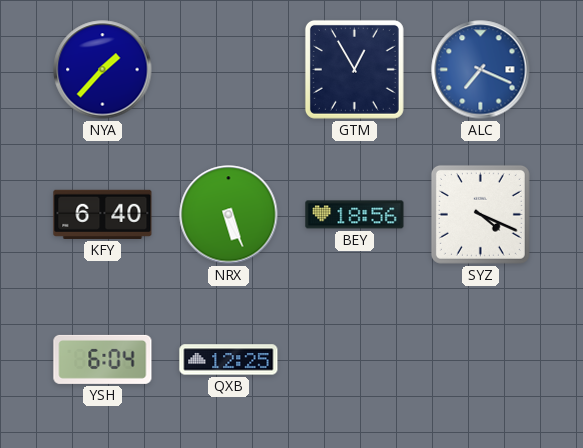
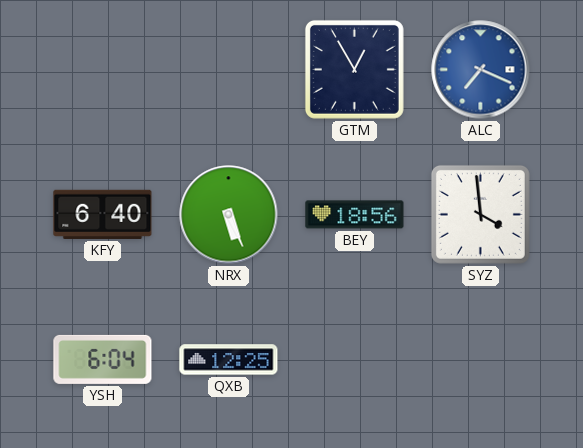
NYA: 1:37 -> none (103, 70)
SYZ: 4:19 -> 3:59 (480, 214)
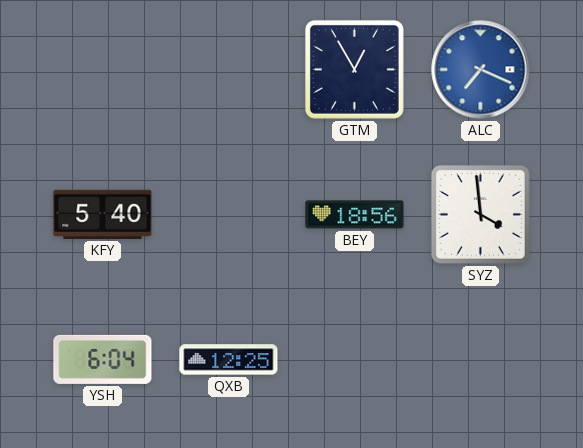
KFY: 6:40 -> 5:40 (103, 214)
NRX: 5:26 -> none (229, 215)
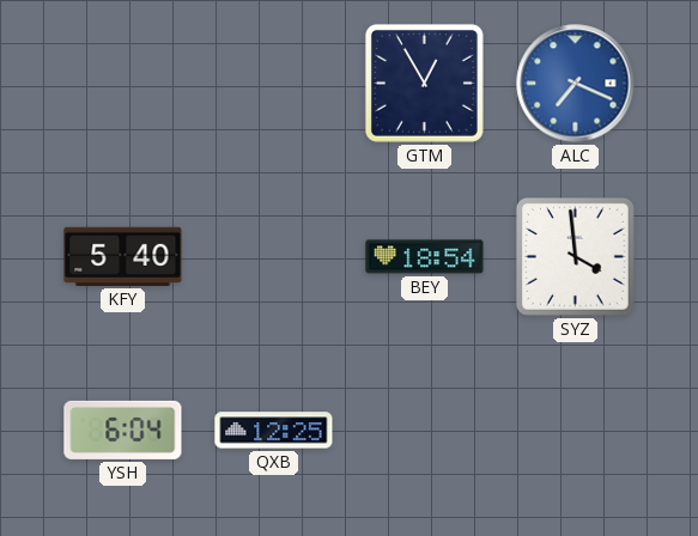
BEY: 18:56 -> 18:54 (425, 257)
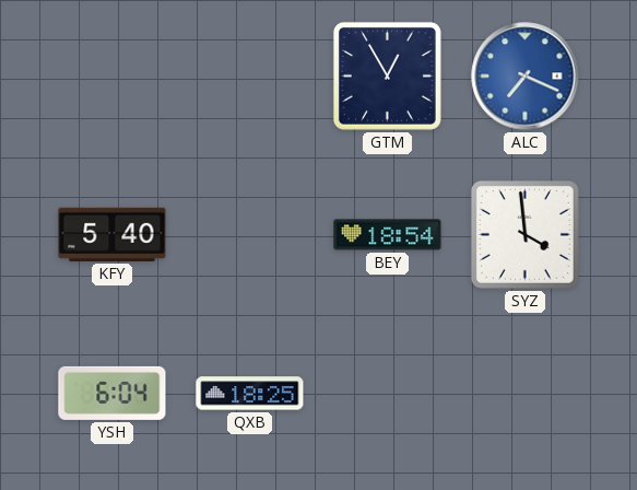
QXB: 12:25 -> 18:25 (250, 394)
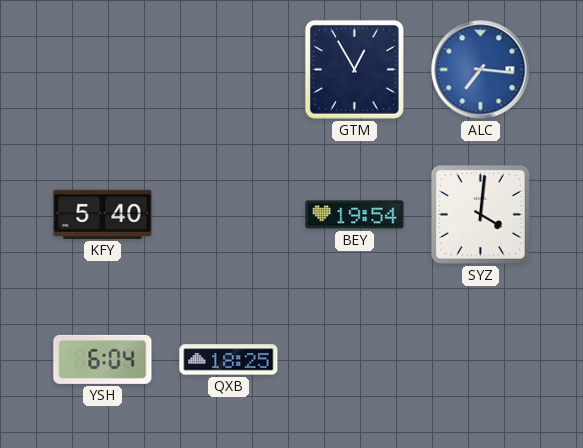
ALC: 7:19 -> 7:16 (481, 70)
BEY: 18:54 -> 19:54 (355, 215)
SYZ: 3:59 -> 4:01 (480, 214)
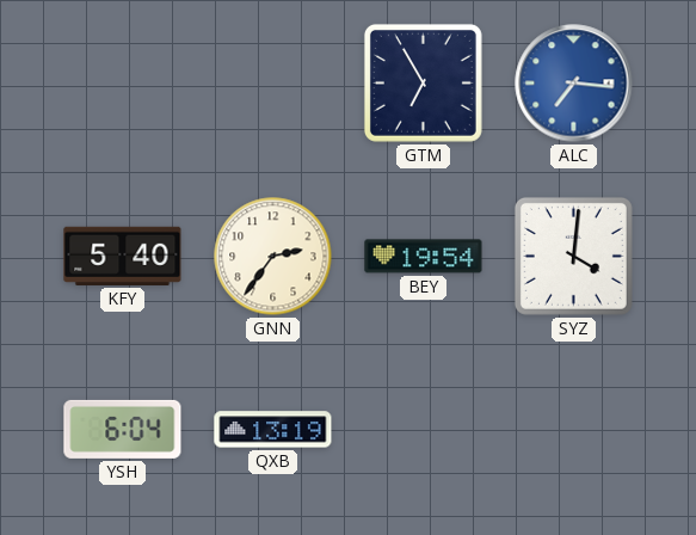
GTM: 12:55 -> 6:55 (423, 82)
GNN: none -> 2:36 (273, 257)
QXB: 18:25 -> 13:19 (273, 430)
